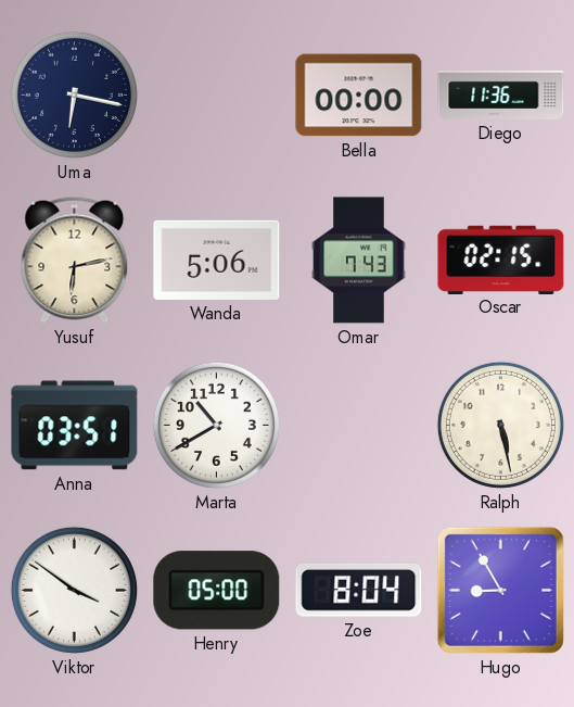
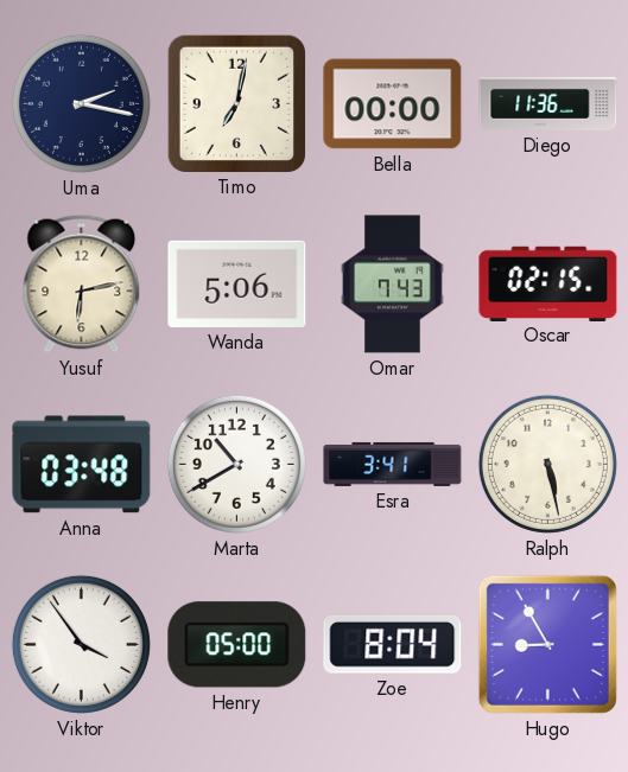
Uma: 6:17 -> 2:17 (81, 103)
Timo: none -> 7:02 (236, 103)
Anna: 03:51 -> 03:48 (82, 465)
Esra: none -> 3:41 (393, 464)
Viktor: 3:51 -> 3:54 (81, 644)
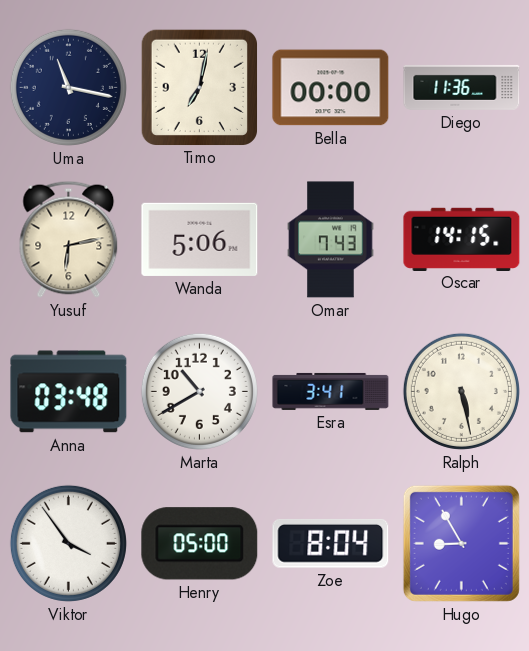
Uma: 2:17 -> 11:17 (68, 87)
Oscar: 02:15 -> 14:15 (462, 239)
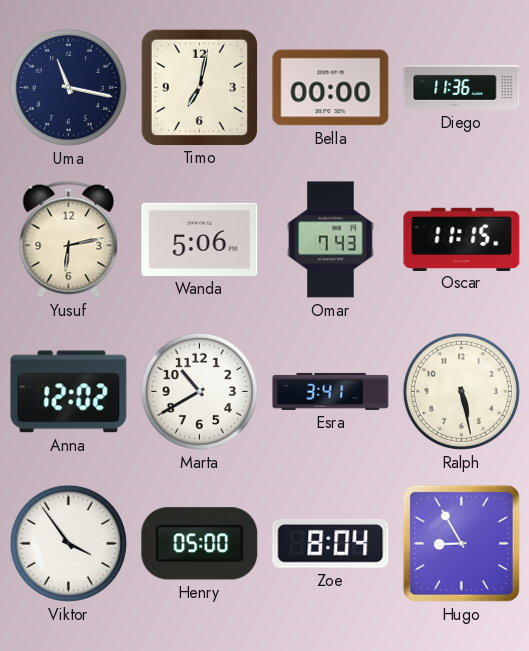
Oscar: 14:15 -> 11:15 (462, 239)
Anna: 03:48 -> 12:02 (69, 392)
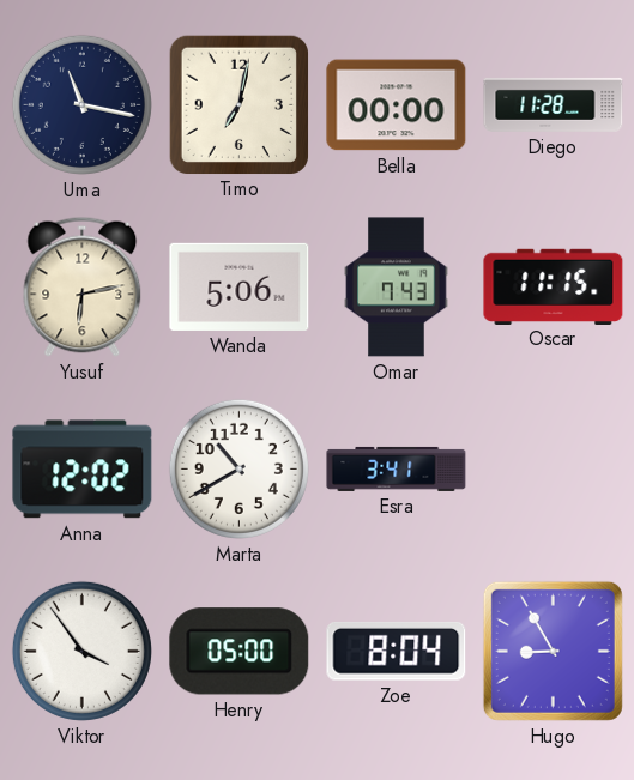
Diego: 11:36 -> 11:28 (554, 104)
Ralph: 5:28 -> none (461, 391)
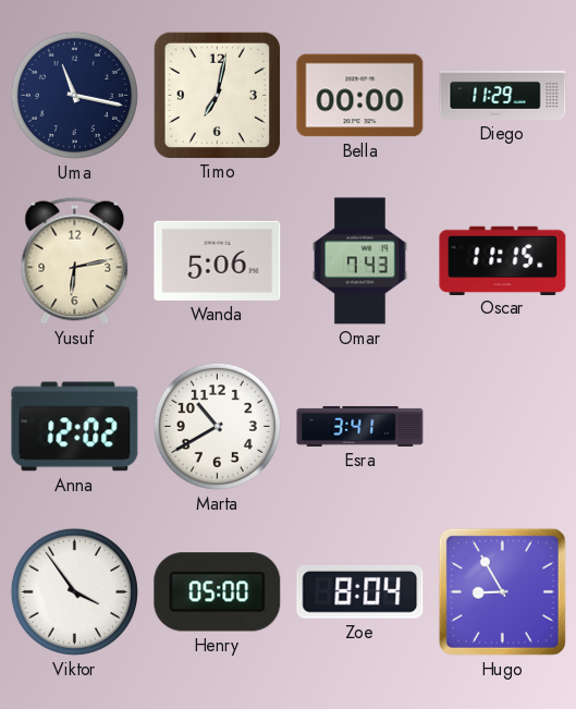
Diego: 11:28 -> 11:29 (503, 95)
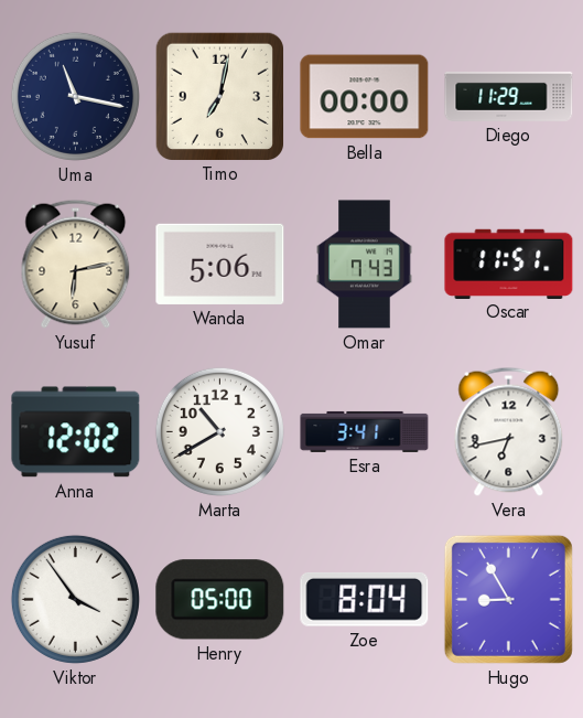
Oscar: 11:15 -> 11:51 (509, 264)
Vera: none -> 6:43 (509, 431)
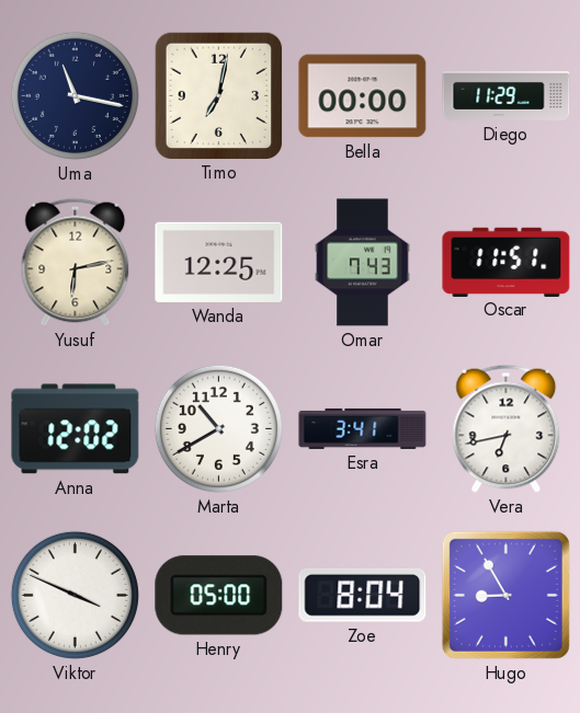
Wanda: 5:06 -> 12:25 (219, 262)
Viktor: 3:54 -> 3:49 (75, 595)
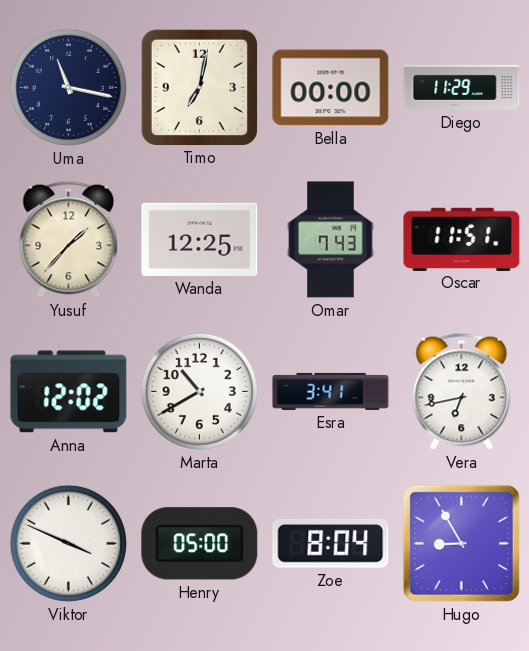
Yusuf: 6:13 -> 1:37 (69, 239)
